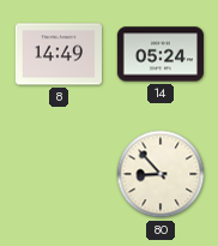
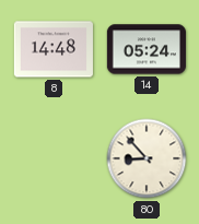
8: 14:49 -> 14:48 (54, 49)
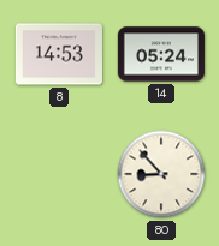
8: 14:48 -> 14:53 (59, 54)
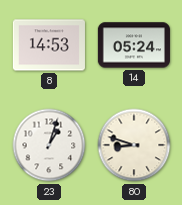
23: none -> 1:03 (49, 145)
80: 8:53 -> 8:48 (134, 145)
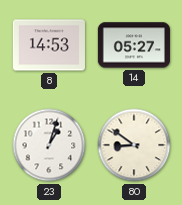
14: 05:24 -> 05:27 (134, 45)
80: 8:48 -> 8:51 (134, 145)
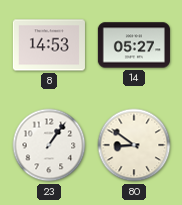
23: 1:03 -> 1:06 (49, 145)
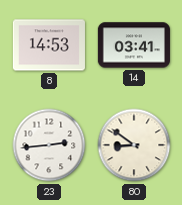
14: 05:27 -> 03:41 (134, 45)
23: 1:06 -> 2:44 (49, 145)
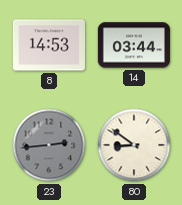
14: 03:41 -> 03:44 (134, 45)
23 dial: white -> grey (49, 145)
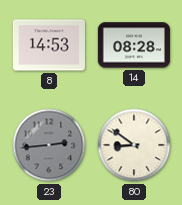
14: 03:44 -> 08:28 (134, 45)
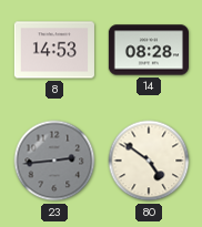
80: 8:51 -> 4:51 (149, 161)
